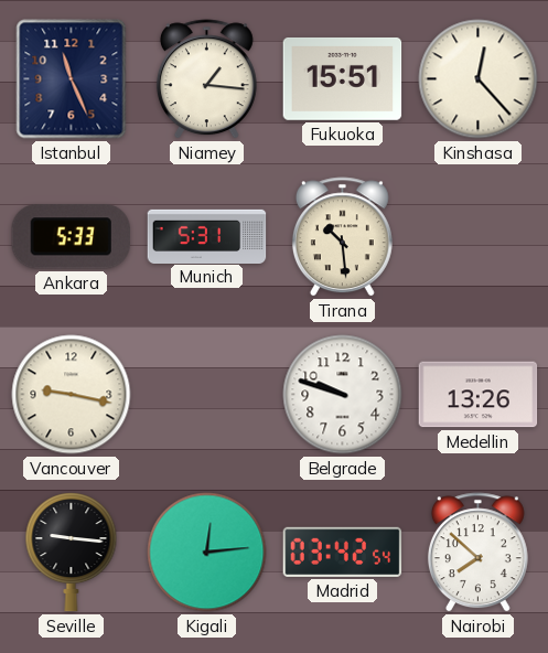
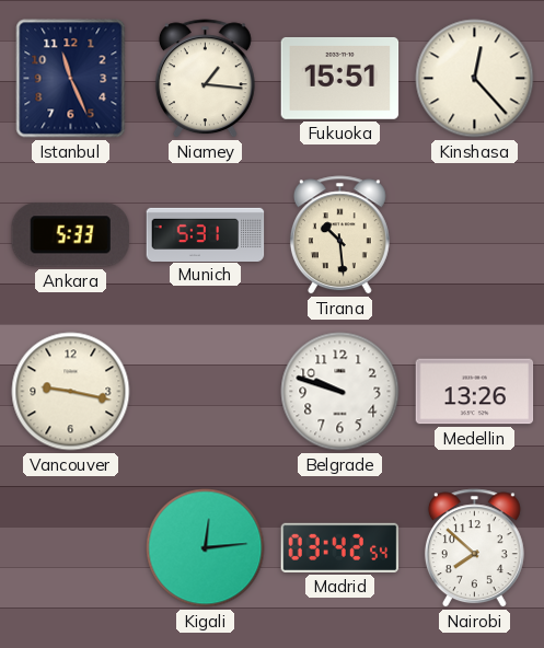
Seville: 9:16 -> none (72, 553)
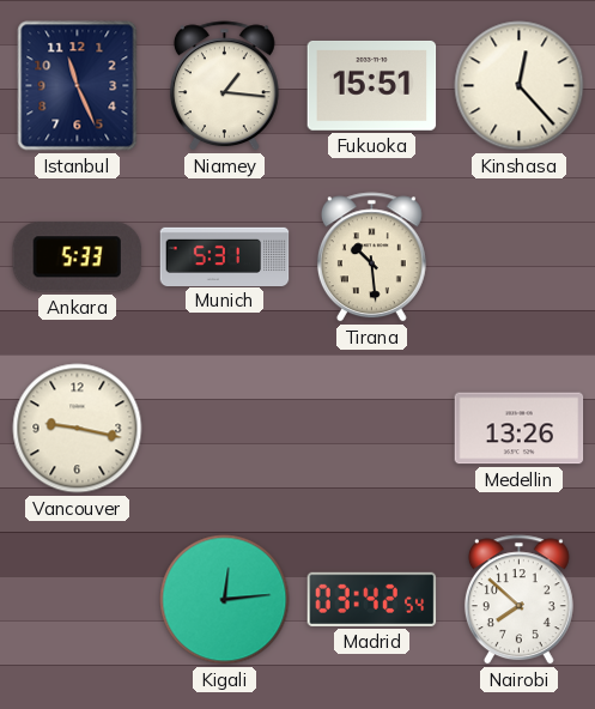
Belgrade: 9:48 -> none (340, 392)
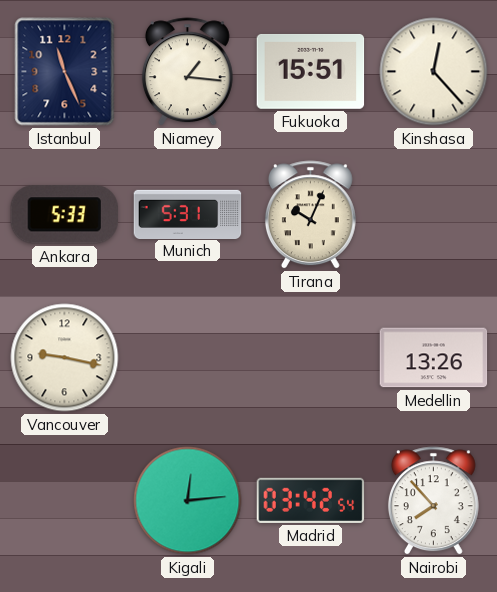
Tirana: 10:29 -> 10:04 (310, 215)
Nairobi: 7:52 -> 7:53 (433, 501)
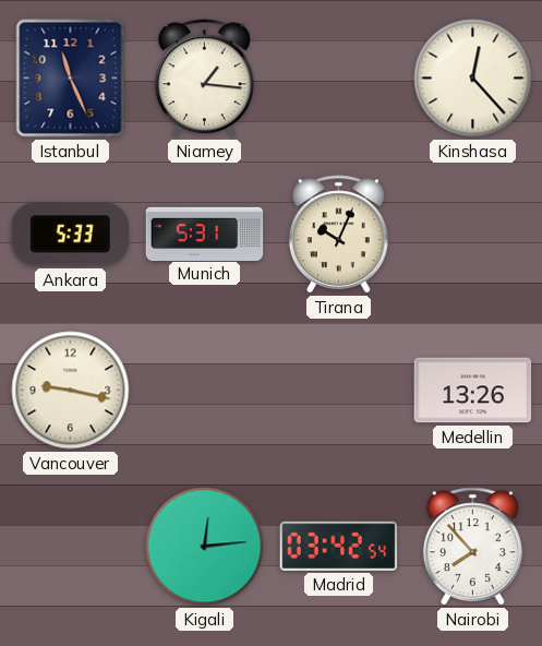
Fukuoka: 15:51 -> none (311, 71)
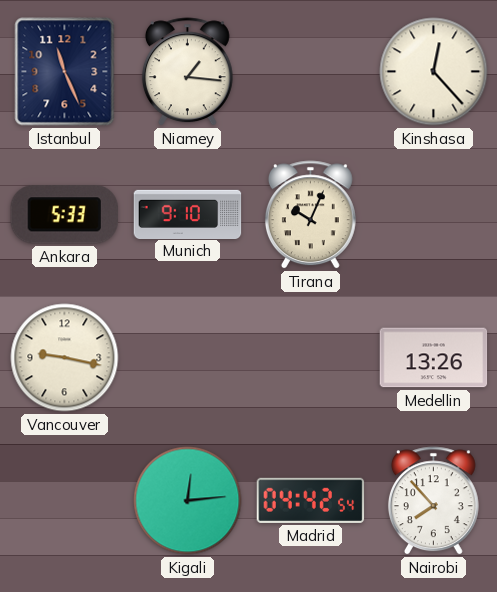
Munich: 5:31 -> 9:10 (188, 214)
Madrid: 03:42 -> 04:42 (311, 500)
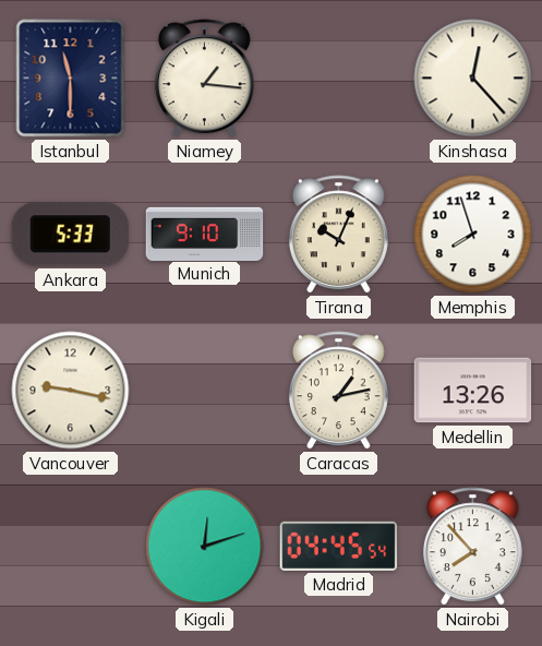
Istanbul: 11:26 -> 11:30 (71, 79)
Memphis: none -> 7:57 (473, 235)
Caracas: none -> 1:13 (338, 391)
Kigali: 12:14 -> 12:12 (205, 547)
Madrid: 04:42 -> 04:45 (339, 546)
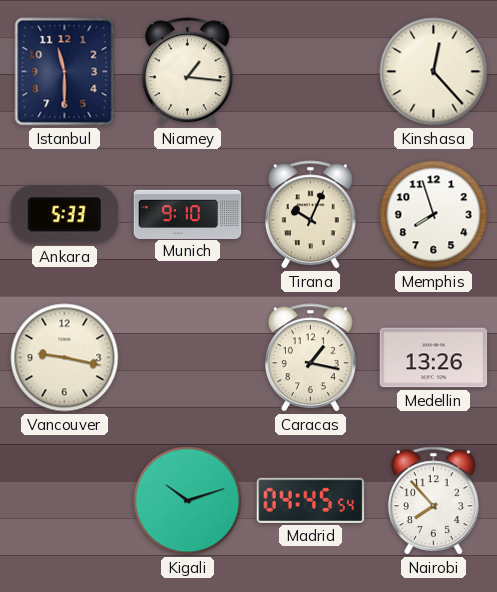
Caracas: 1:13 -> 1:17 (310, 358)
Kigali: 12:12 -> 10:12 (188, 501)
